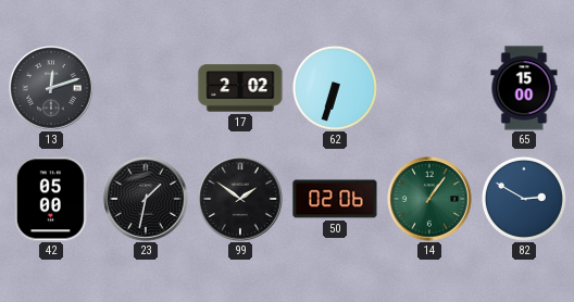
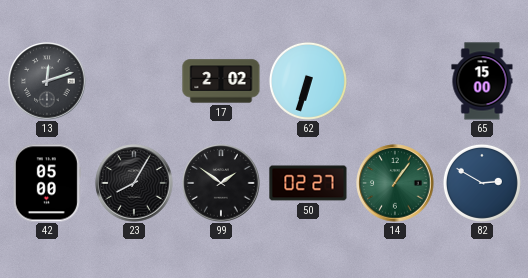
23: 1:32 -> 8:05 (134, 183)
50: 02:06 -> 02:27 (308, 183)
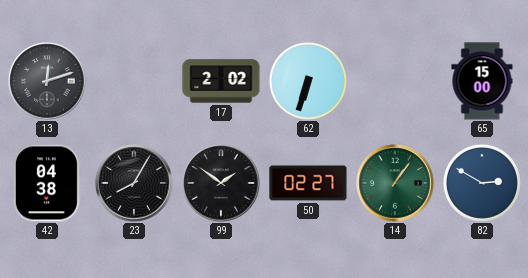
42: 05:00 -> 04:38 (47, 183)
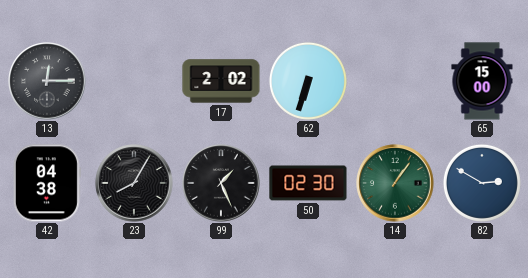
13: 12:12 -> 12:15 (47, 81)
99: 1:51 -> 1:26 (221, 183)
50: 02:27 -> 02:30 (308, 183)
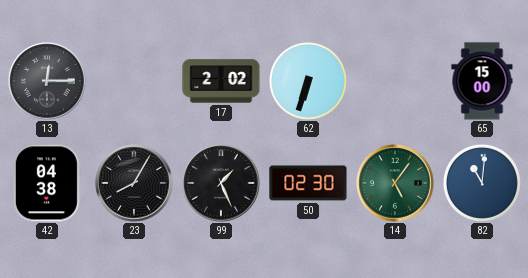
14: 1:06 -> 5:06 (395, 183)
82: 2:50 -> 11:01 (482, 183)
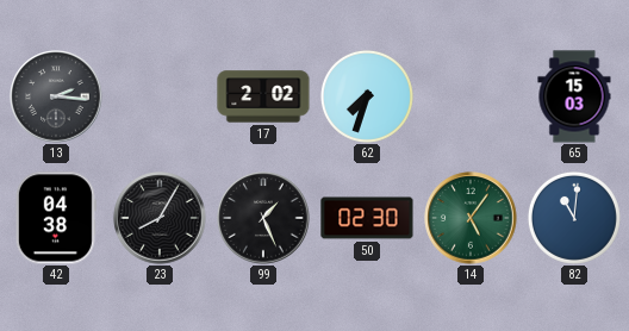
13: 12:15 -> 2:16 (56, 96)
62: 6:33 -> 7:33 (367, 96)
65: 15:00 -> 15:03 (574, 96)
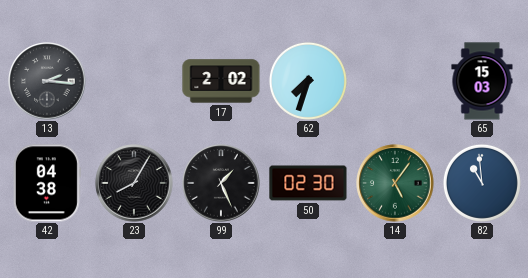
82: 11:01 -> 10:59 (482, 183)
